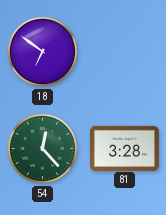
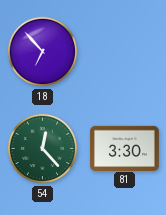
18: 6:51 -> 6:53 (43, 52)
81: 3:28 -> 3:30 (124, 148)
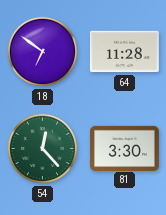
18: 6:53 -> 6:51 (43, 52)
64: none -> 11:28 (124, 52)
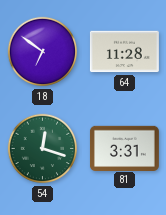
54: 12:23 -> 12:18 (43, 149)
81: 3:30 -> 3:31 (124, 148)
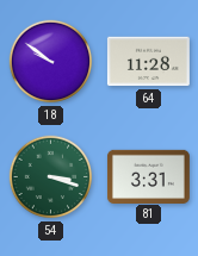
18: 6:51 -> 9:51 (51, 62)
54: 12:18 -> 3:18 (51, 177)
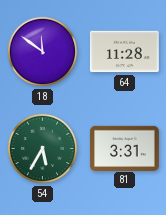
18: 9:51 -> 11:51 (43, 52)
54: 3:18 -> 5:35 (43, 149)
